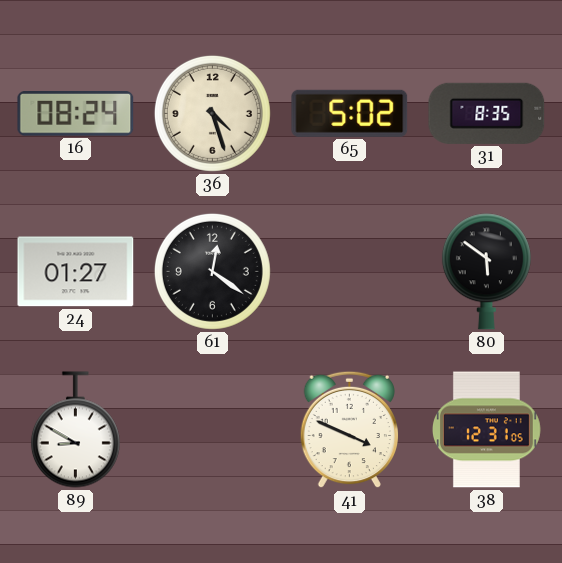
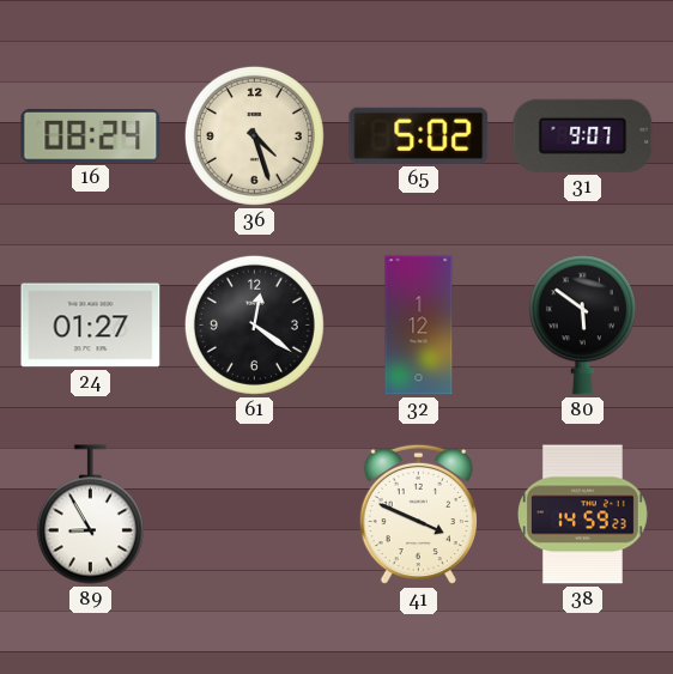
31: 8:35 -> 9:07 (583, 135)
32: none -> 1:12 (419, 326)
89: 8:50 -> 8:55 (90, 515)
38: 12:31 -> 14:59 (582, 515)
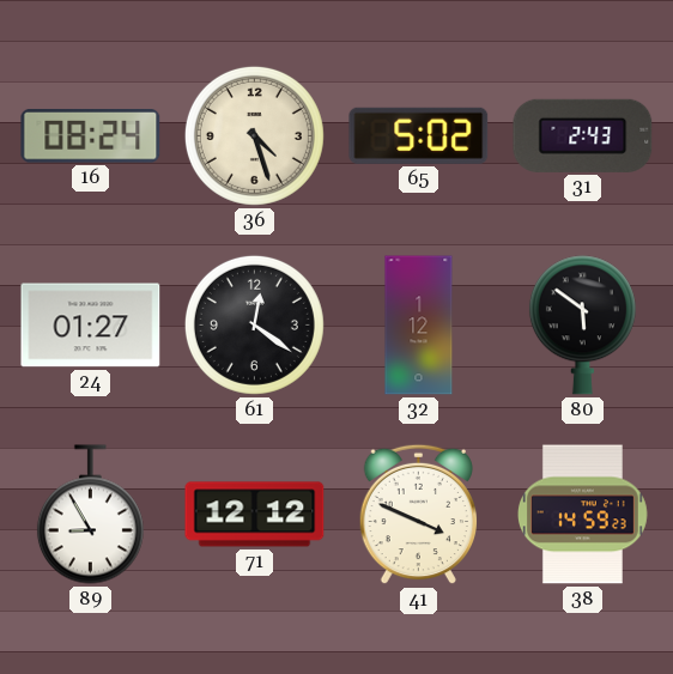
31: 9:07 -> 2:43 (583, 135)
71: none -> 12:12 (255, 515)
